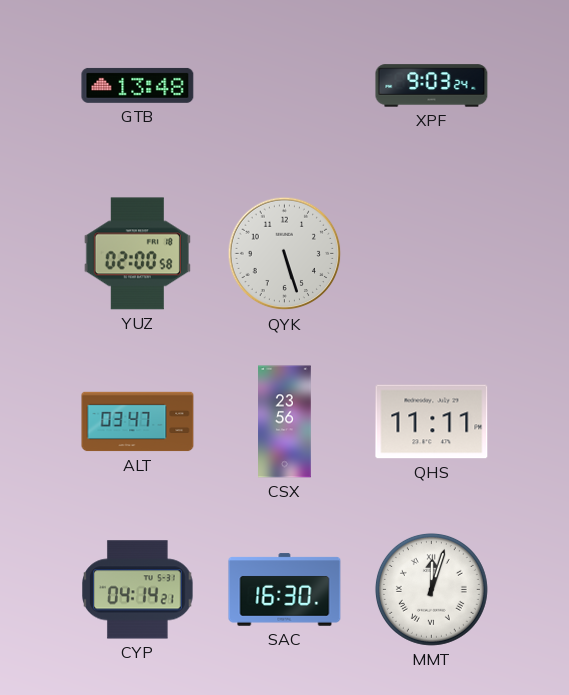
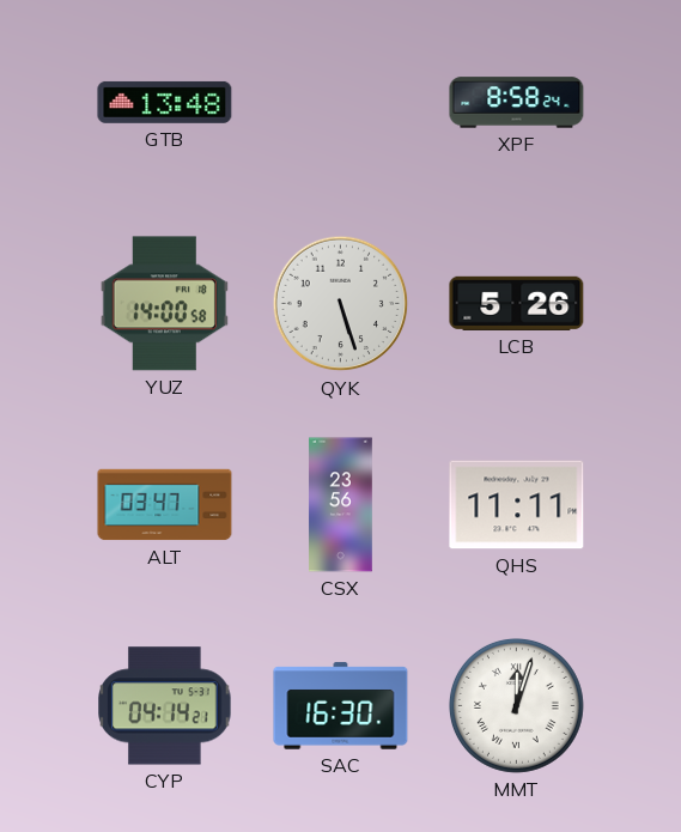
XPF: 9:03 -> 8:58 (517, 103)
YUZ: 02:00 -> 14:00 (164, 304)
LCB: none -> 5:26 (517, 303)
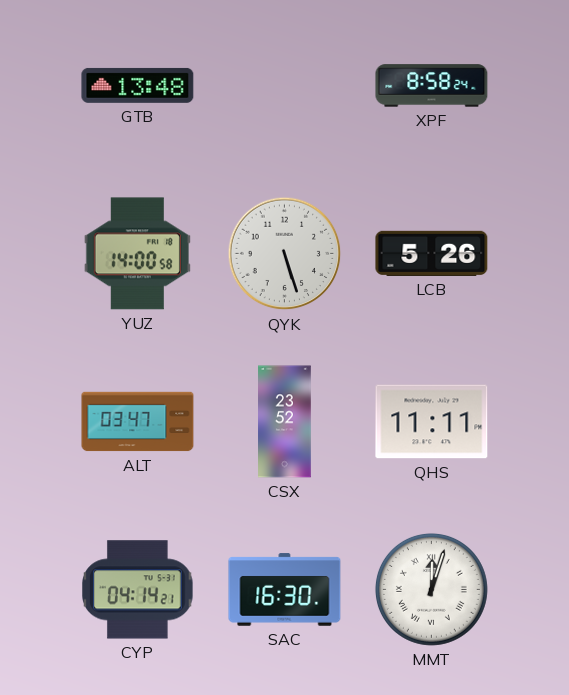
CSX: 23:56 -> 23:52 (285, 422)
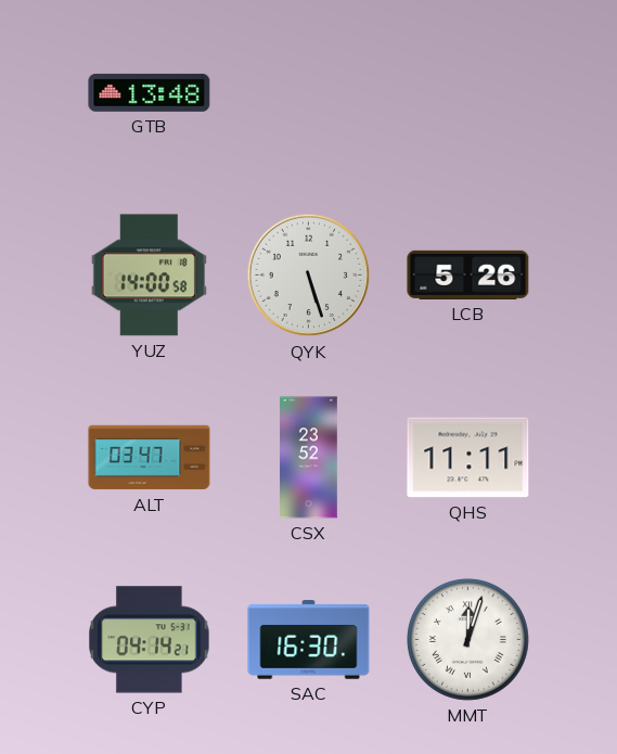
XPF: 8:58 -> none (432, 86)
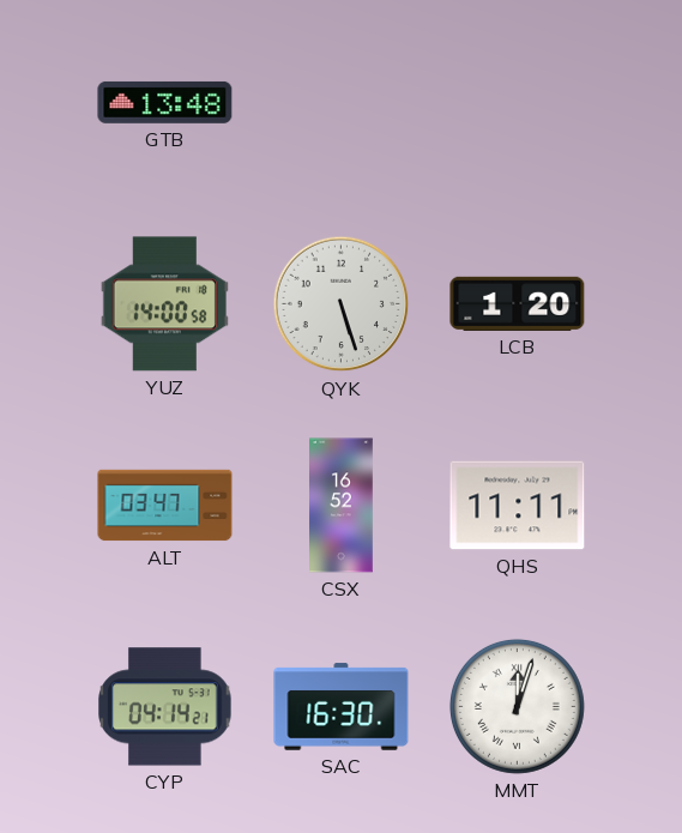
LCB: 5:26 -> 1:20 (518, 303)
CSX: 23:52 -> 16:52 (342, 506)
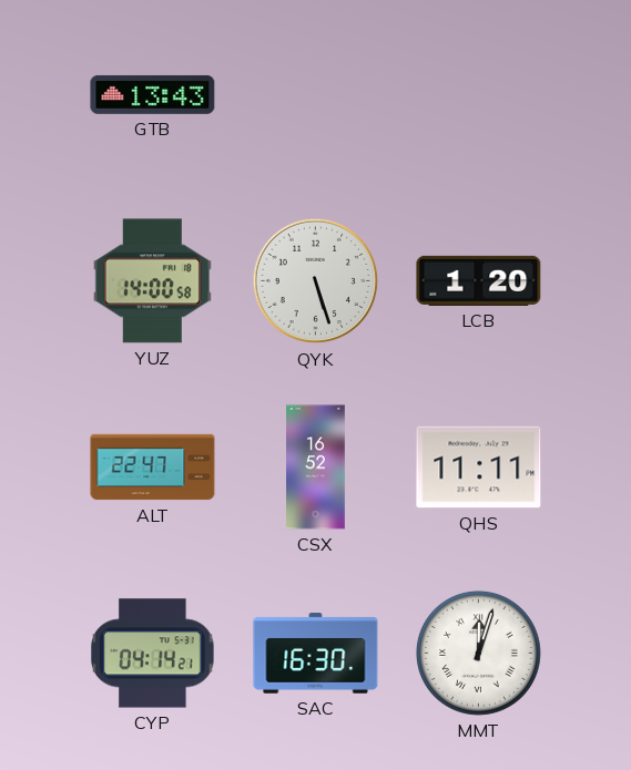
GTB: 13:48 -> 13:43 (153, 94)
ALT: 03:47 -> 22:47 (153, 468)
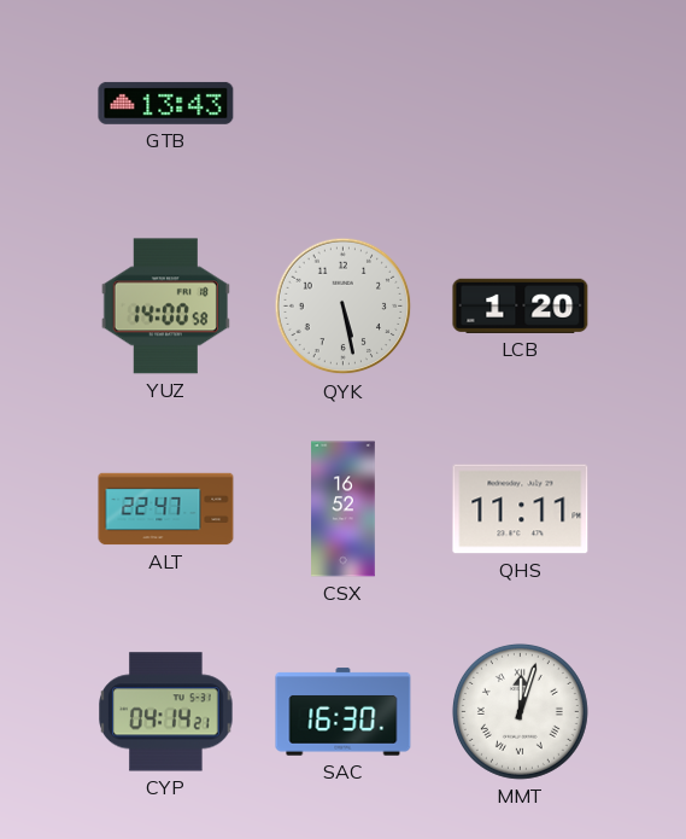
QYK: 5:27 -> 5:28 (344, 307)
